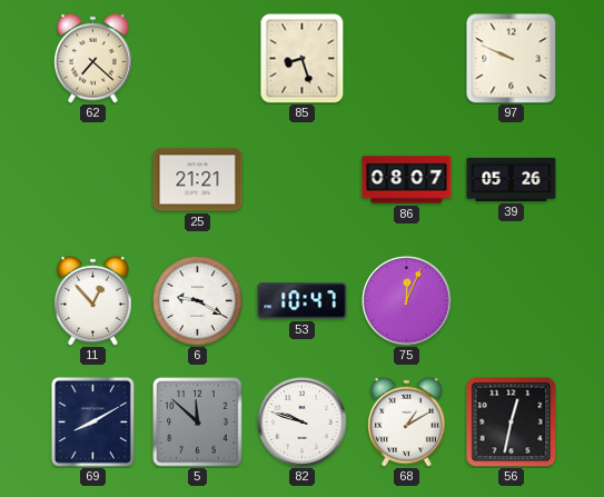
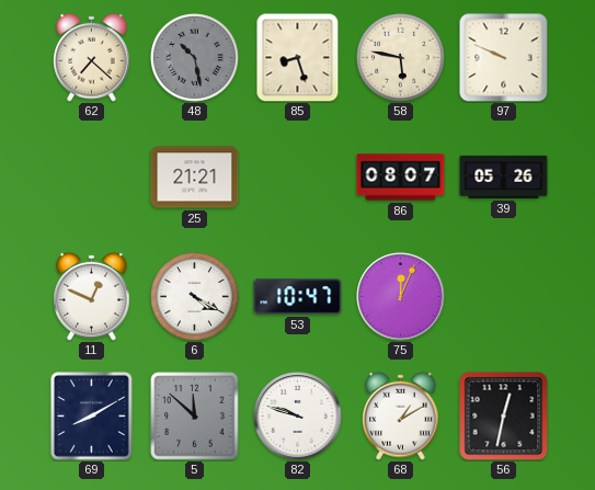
48: none -> 10:28 (195, 58)
58: none -> 5:47 (401, 58)
11: 12:53 -> 12:49 (92, 296)
6: 9:20 -> 4:20 (195, 297)
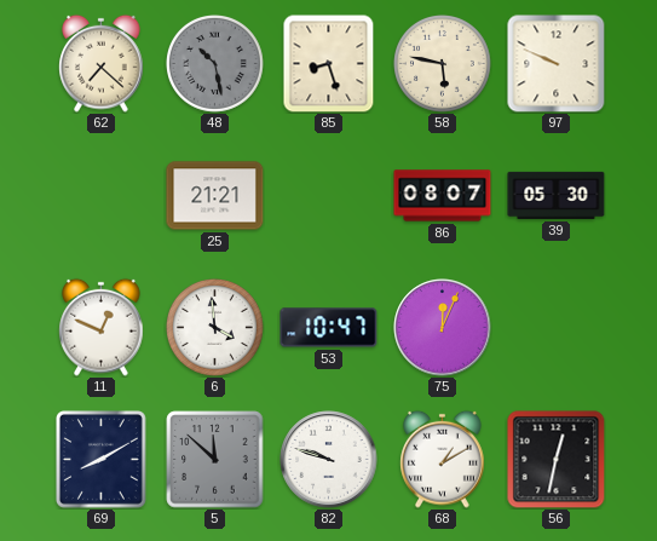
39: 05:26 -> 05:30 (557, 195)
6: 4:20 -> 3:59 (215, 328)
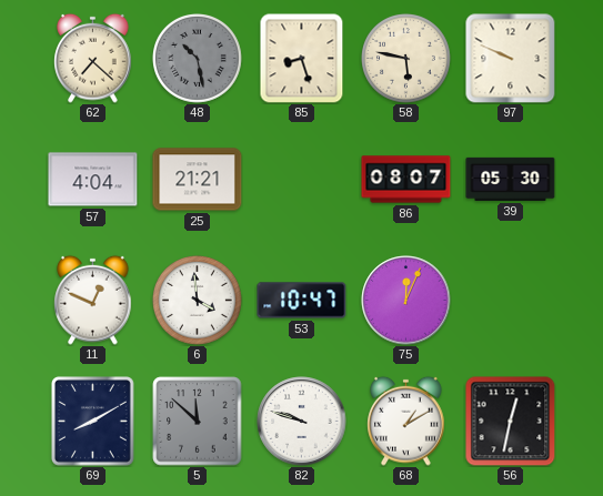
57: none -> 4:04 (93, 180)
